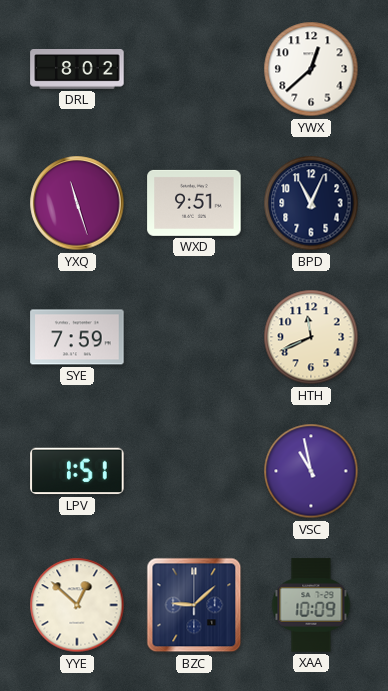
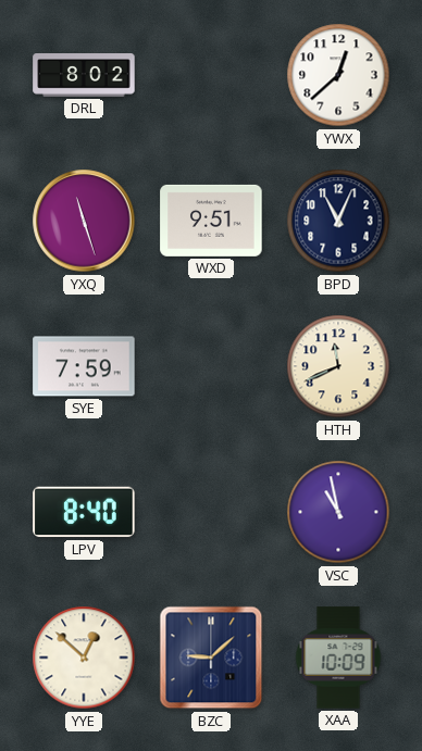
LPV: 1:51 -> 8:40 (84, 512)
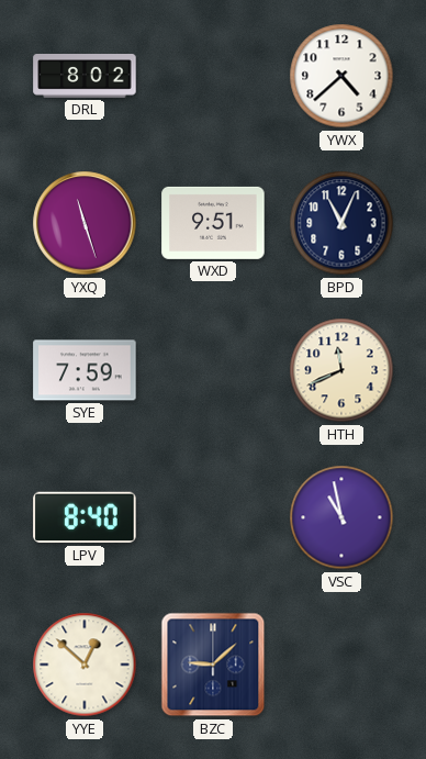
YWX: 12:38 -> 4:38 (341, 76)
XAA: 10:09 -> none (338, 658)
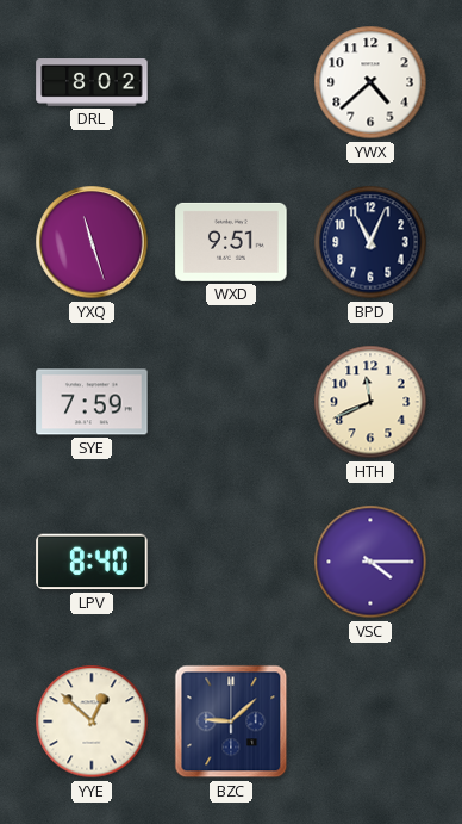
VSC: 10:58 -> 4:15 (370, 562)
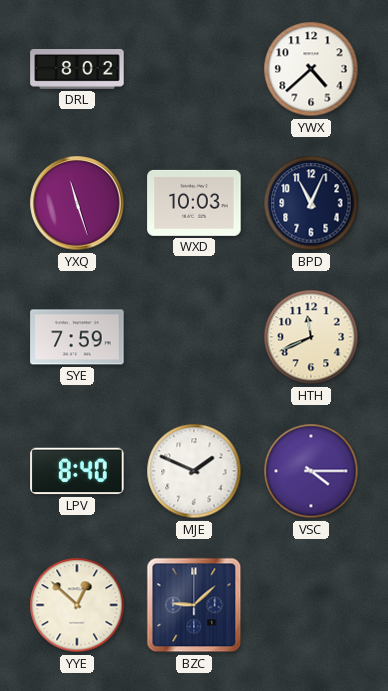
WXD: 9:51 -> 10:03 (194, 203)
MJE: none -> 1:49 (194, 471)
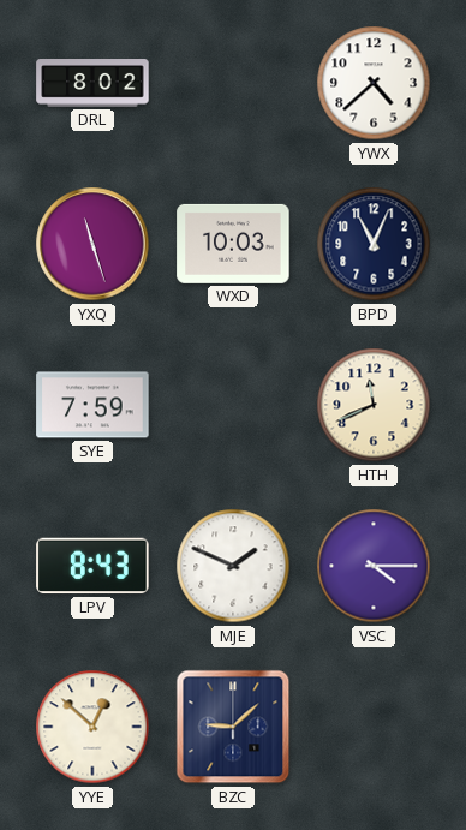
LPV: 8:40 -> 8:43 (92, 566)
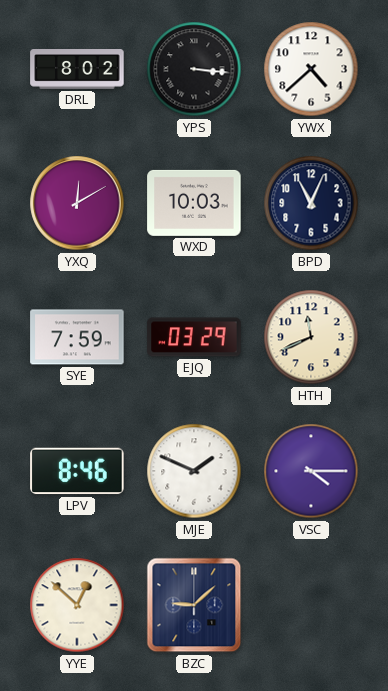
YPS: none -> 3:16 (194, 69)
YXQ: 11:27 -> 12:10 (77, 203)
EJQ: none -> 03:29 (194, 337)
LPV: 8:43 -> 8:46 (77, 471)
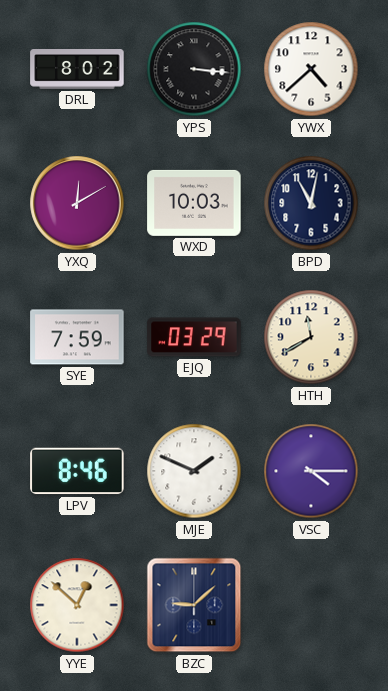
BPD: 11:04 -> 11:02 (311, 203)
HTH: 11:41 -> 11:40 (311, 337)
